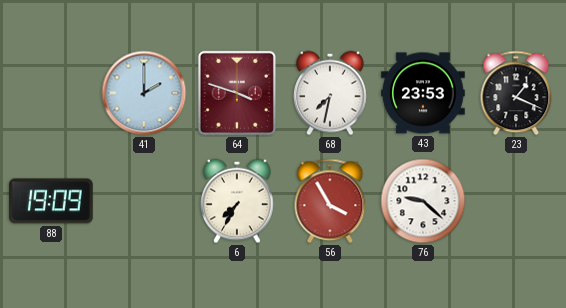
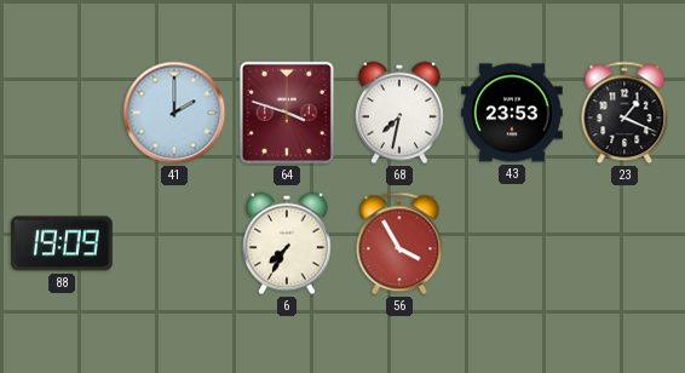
76: 9:22 -> none (423, 201)
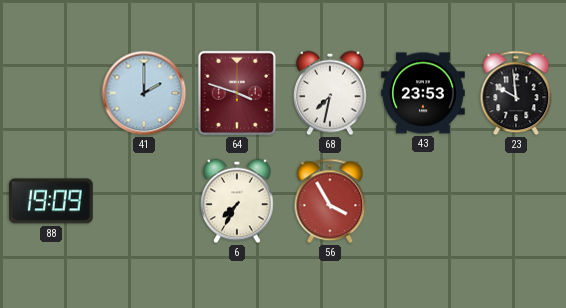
23: 1:19 -> 9:59 (516, 93)
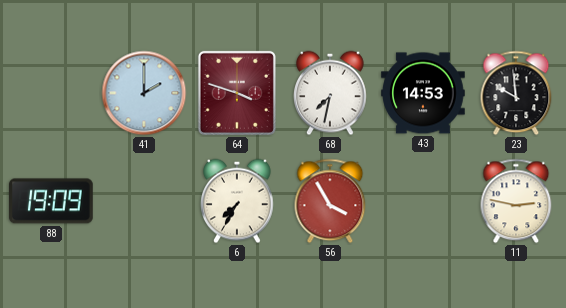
43: 23:53 -> 14:53 (423, 93)
11: none -> 2:47 (516, 201)
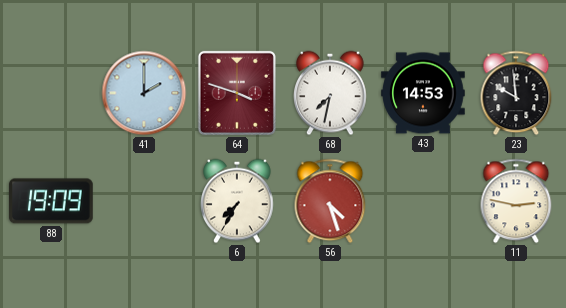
56: 3:55 -> 4:27 (330, 201)
